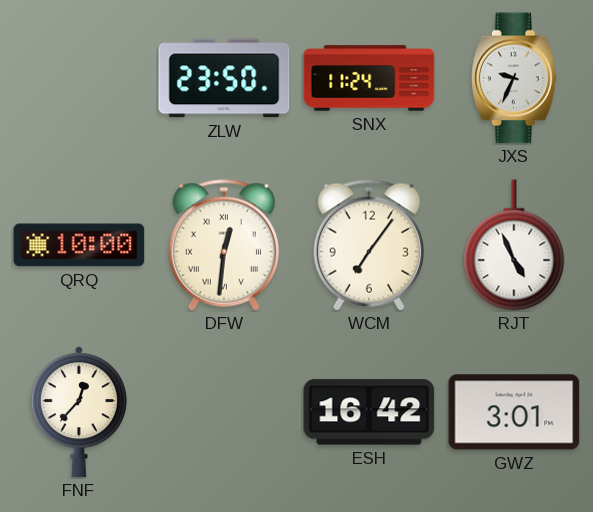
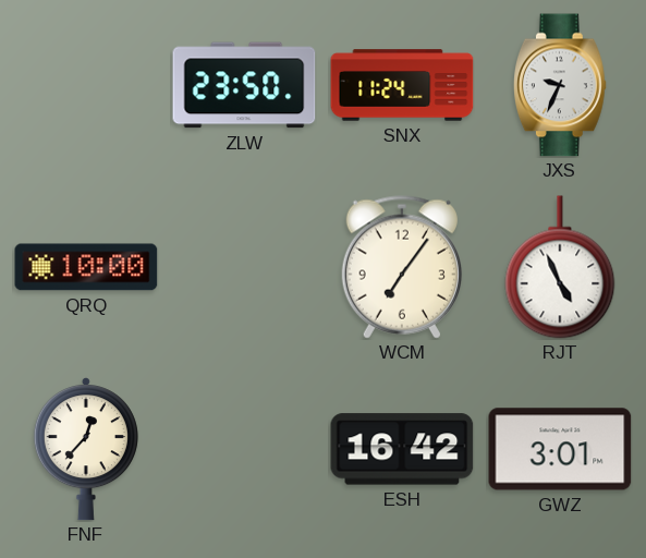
DFW: 12:31 -> none (224, 245)
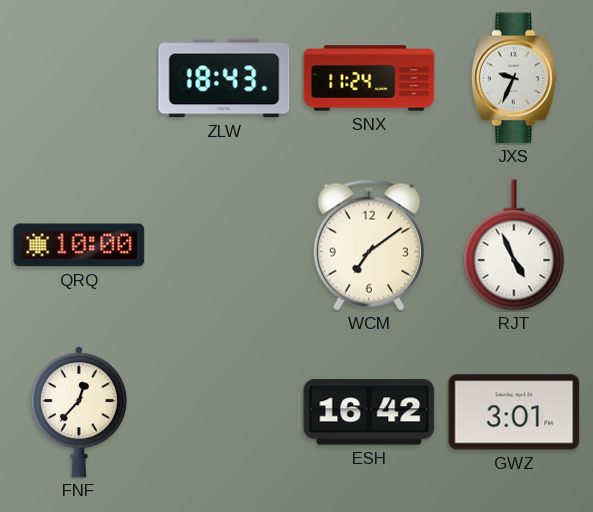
ZLW: 23:50 -> 18:43 (224, 78)
WCM: 7:06 -> 7:09 (369, 245)
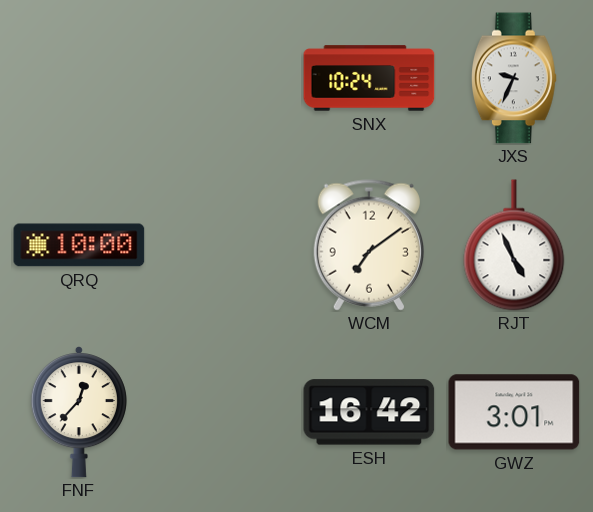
ZLW: 18:43 -> none (224, 78)
SNX: 11:24 -> 10:24 (369, 78)
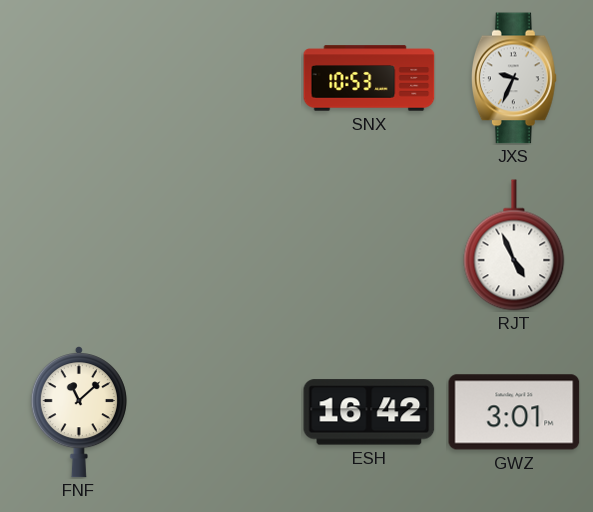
SNX: 10:24 -> 10:53 (369, 78)
QRQ: 10:00 -> none (79, 245)
WCM: 7:09 -> none (369, 245)
FNF: 12:37 -> 11:08 (79, 413)
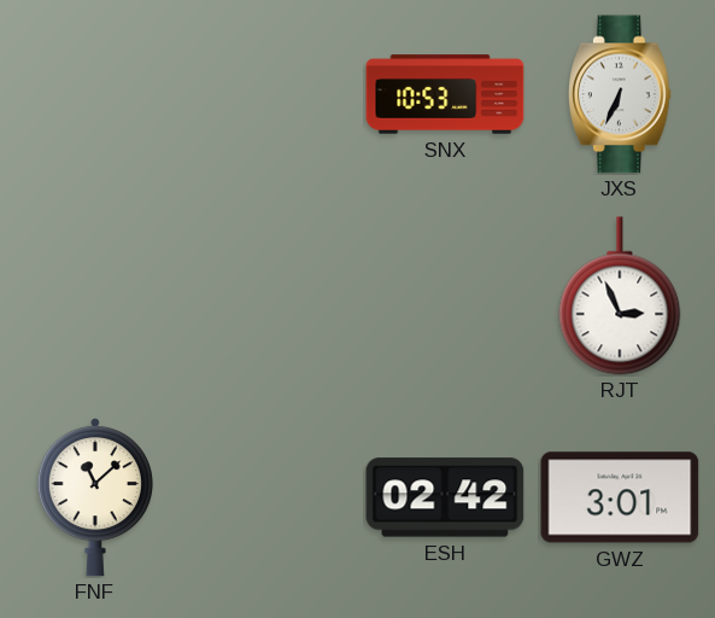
JXS: 9:34 -> 6:34 (620, 94)
RJT: 4:56 -> 2:56 (620, 296)
ESH: 16:42 -> 02:42 (445, 497)
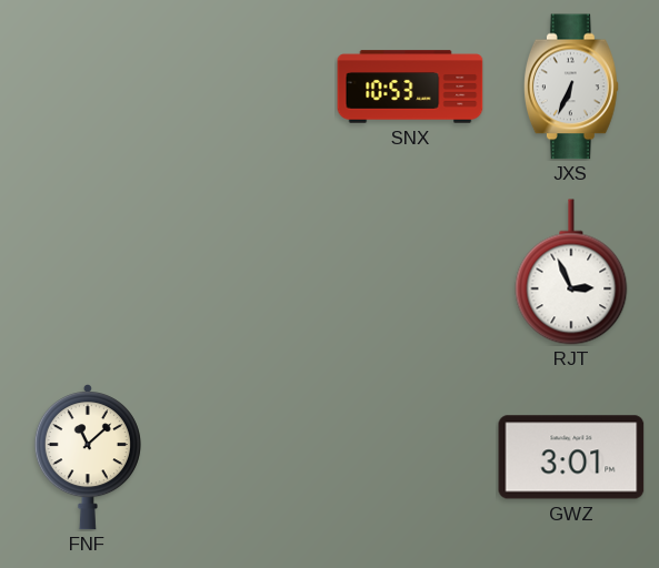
ESH: 02:42 -> none (445, 497)
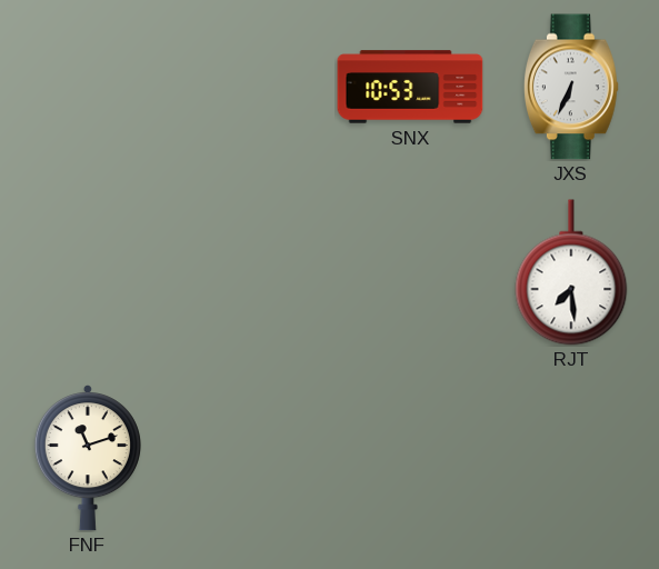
RJT: 2:56 -> 7:29 (571, 272)
FNF: 11:08 -> 11:12 (88, 459)
GWZ: 3:01 -> none (571, 457)
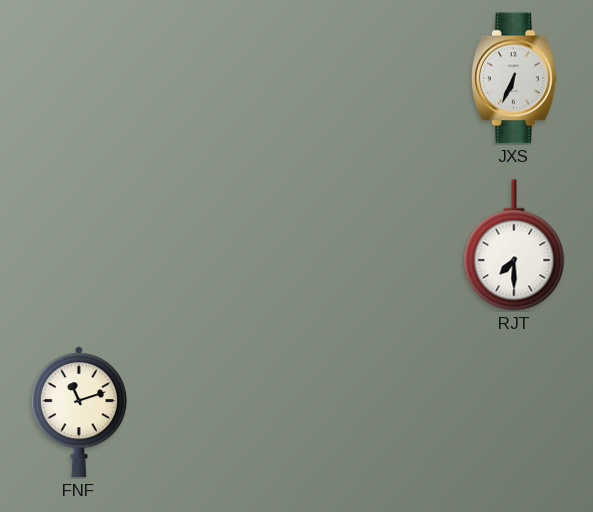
SNX: 10:53 -> none (410, 87)
RJT: 7:29 -> 7:30 (514, 245)
